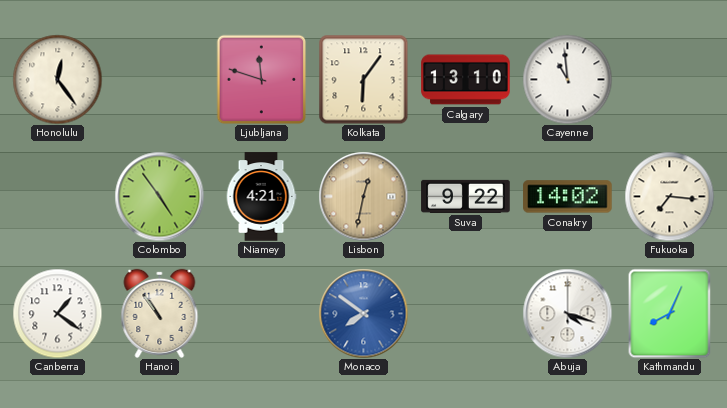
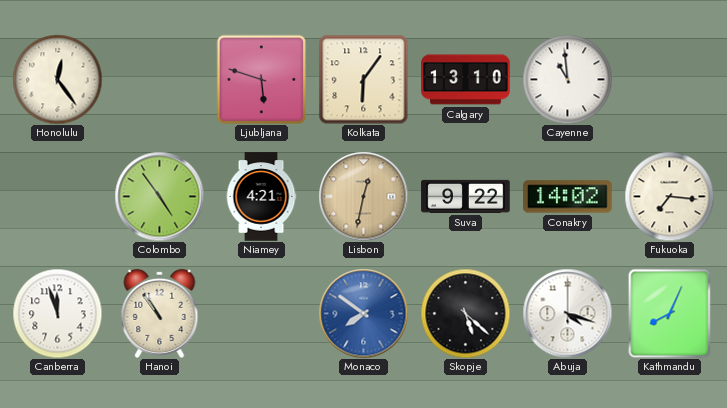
Ljubljana: 11:48 -> 5:48 (261, 79)
Canberra: 1:21 -> 11:57 (57, 313)
Skopje: none -> 5:22 (465, 313)
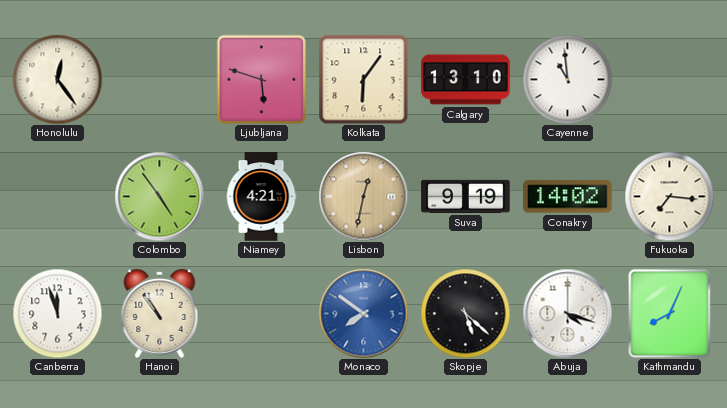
Suva: 9:22 -> 9:19 (466, 196)
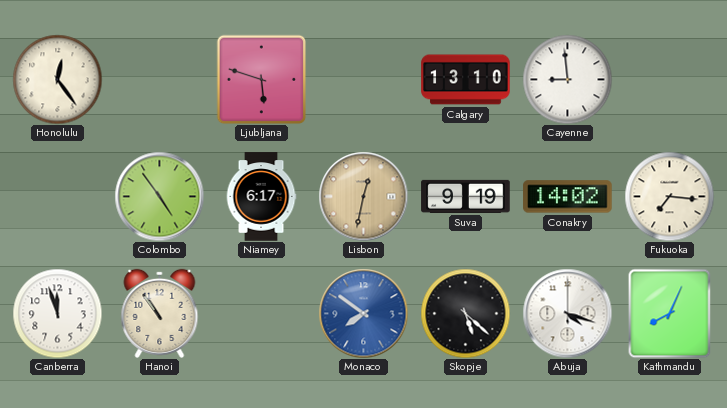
Kolkata: 6:06 -> none (363, 79)
Cayenne: 10:59 -> 8:59 (567, 79)
Niamey: 4:21 -> 6:17 (261, 197)
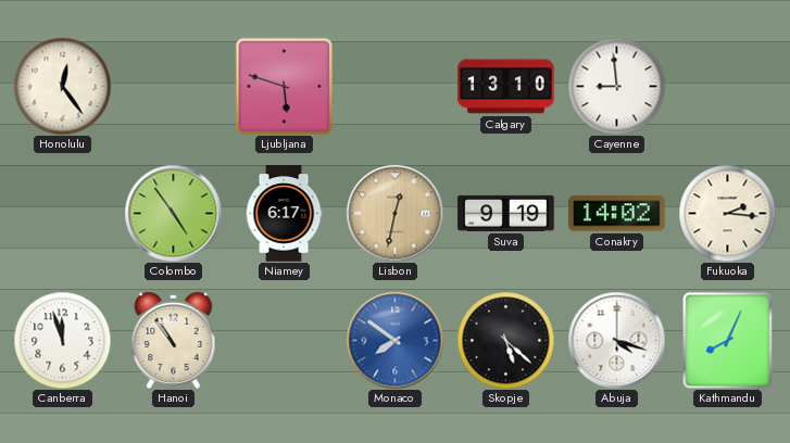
Fukuoka: 7:16 -> 2:16 (727, 213)
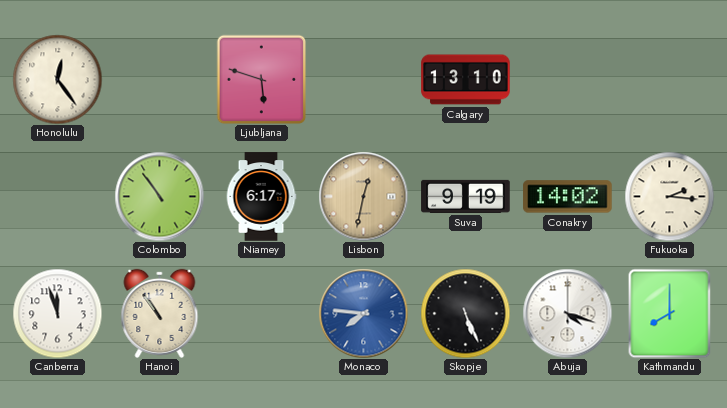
Cayenne: 8:59 -> none (616, 86)
Colombo: 4:54 -> 10:54 (159, 196)
Monaco: 7:51 -> 7:46 (363, 313)
Skopje: 5:22 -> 5:26 (465, 313)
Kathmandu: 8:04 -> 8:00 (670, 313)
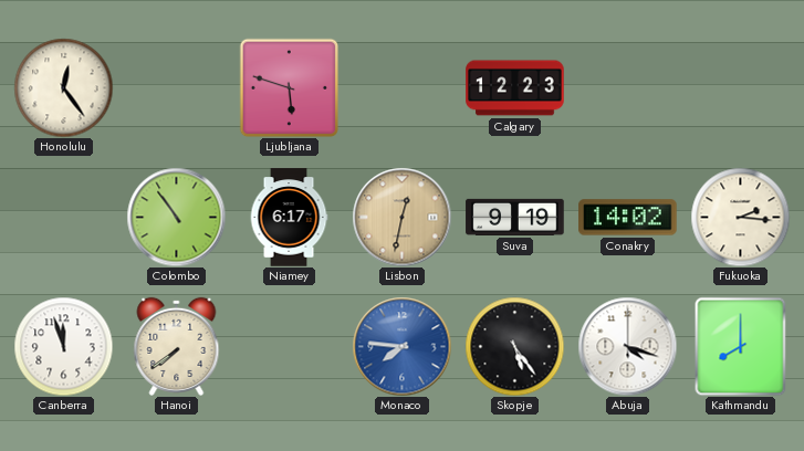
Calgary: 13:10 -> 12:23 (515, 88)
Hanoi: 10:54 -> 7:39 (177, 346)
Skopje: 5:26 -> 5:24 (514, 346)
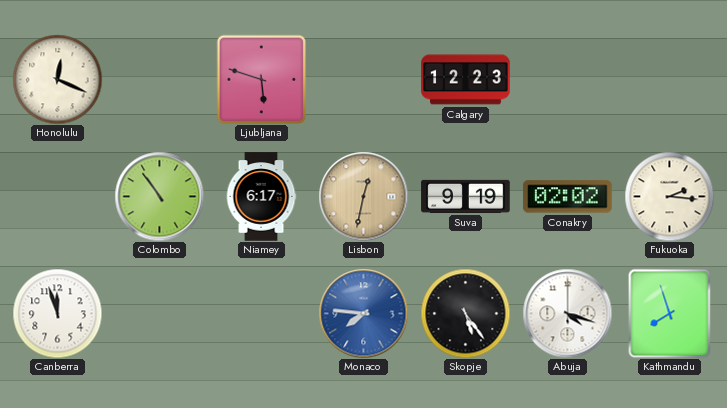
Honolulu: 12:24 -> 12:19 (57, 79)
Conakry: 14:02 -> 02:02 (568, 197)
Hanoi: 7:39 -> none (177, 346)
Kathmandu: 8:00 -> 7:57 (670, 313)
